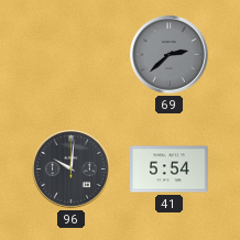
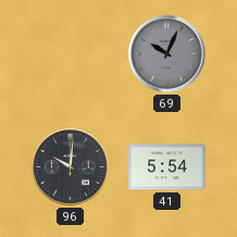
69: 2:38 -> 10:04 (167, 54)
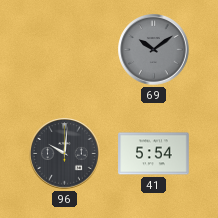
69: 10:04 -> 10:09 (154, 50)
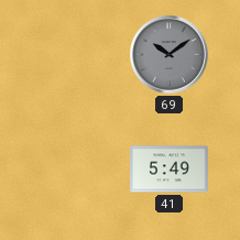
96: 10:01 -> none (65, 154)
41: 5:54 -> 5:49 (170, 170)
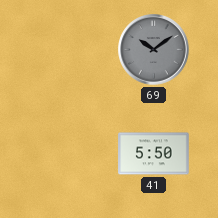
41: 5:49 -> 5:50 (154, 154)
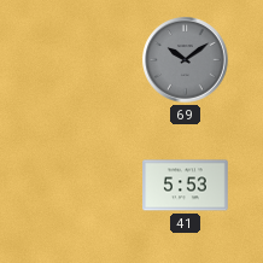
41: 5:50 -> 5:53 (186, 186)
